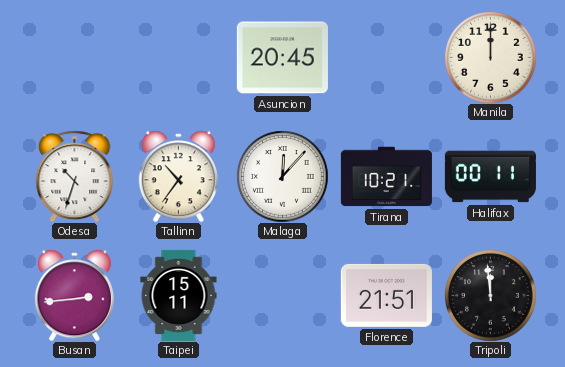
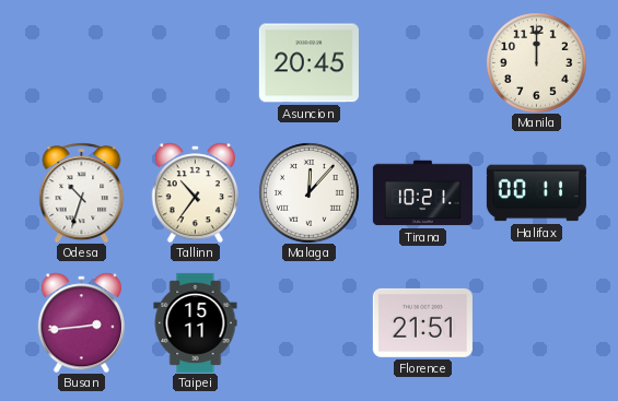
Tripoli: 11:59 -> none (490, 295)
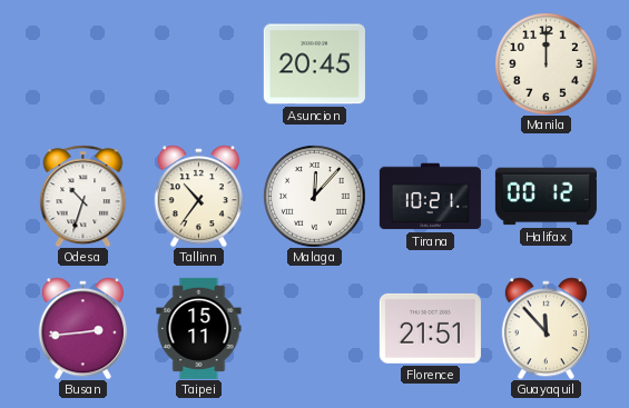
Halifax: 00:11 -> 00:12 (546, 197)
Guayaquil: none -> 11:53 (546, 328)
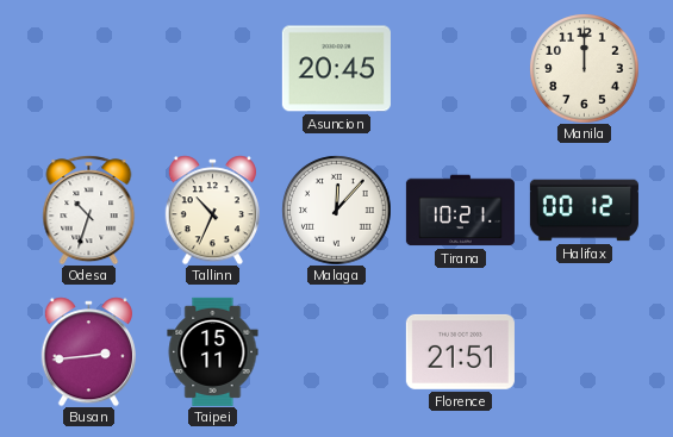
Tallinn: 10:36 -> 10:34 (212, 210)
Guayaquil: 11:53 -> none (546, 328)
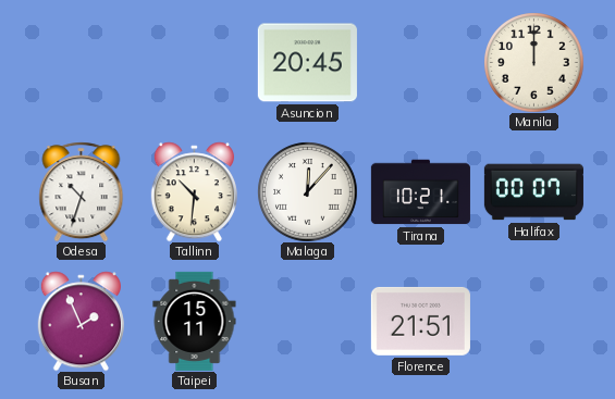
Tallinn: 10:34 -> 10:31 (194, 191)
Halifax: 00:12 -> 00:07 (533, 192)
Busan: 2:44 -> 1:56 (81, 321)
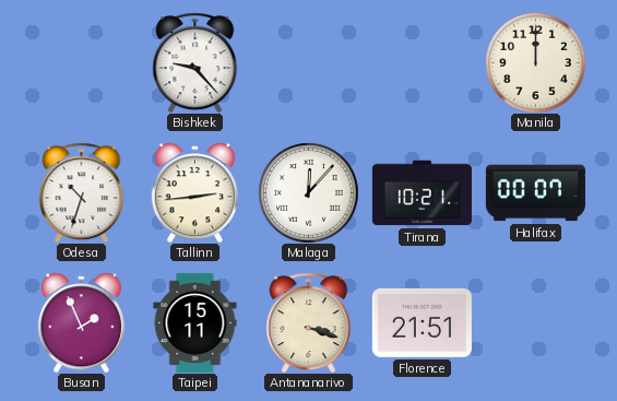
Bishkek: none -> 9:23 (195, 62)
Asuncion: 20:45 -> none (307, 63)
Tallinn: 10:31 -> 2:44 (194, 192)
Antananarivo: none -> 3:18 (309, 322)
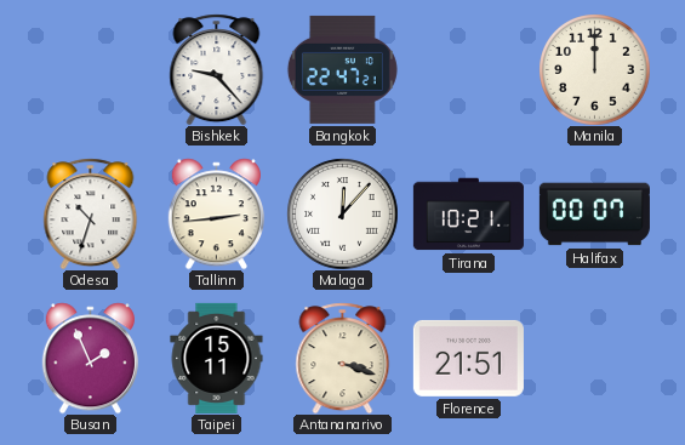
Bangkok: none -> 22:47 (342, 69)
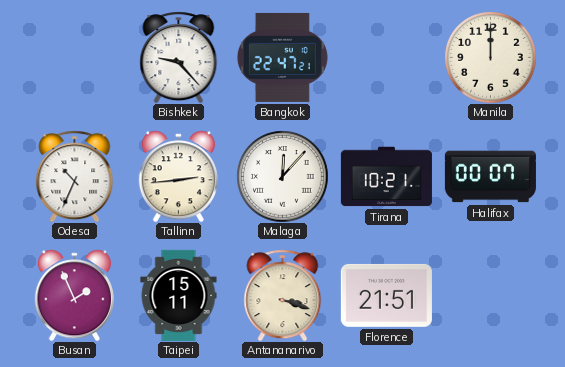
Odesa: 10:33 -> 10:34 (75, 176)
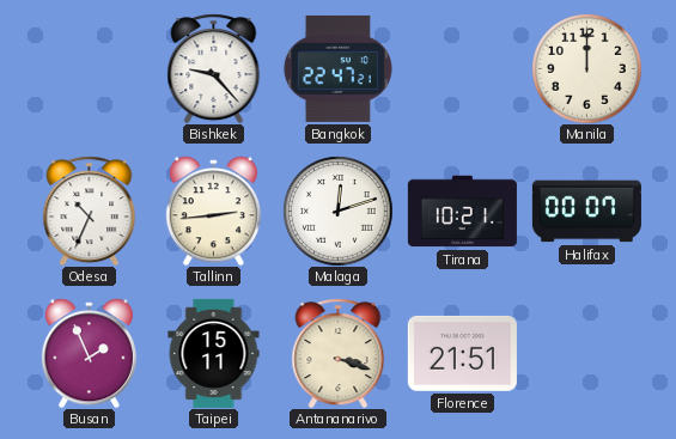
Malaga: 12:07 -> 12:12 (337, 211)
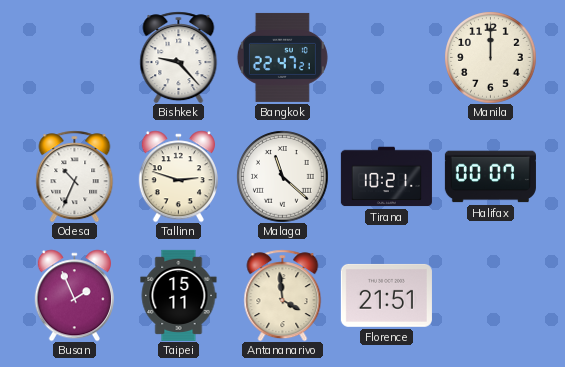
Tallinn: 2:44 -> 2:48 (178, 176)
Malaga: 12:12 -> 11:22 (282, 176)
Antananarivo: 3:18 -> 3:59 (283, 295)
